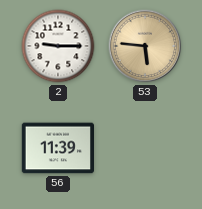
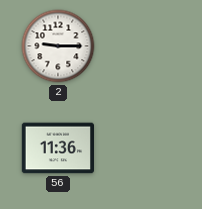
53: 5:46 -> none (145, 46)
56: 11:39 -> 11:36 (57, 148)
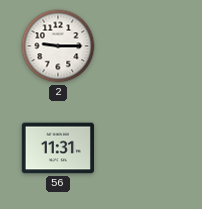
56: 11:36 -> 11:31 (57, 148)
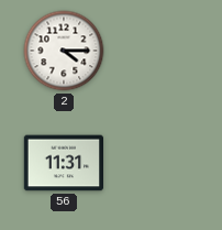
2: 9:15 -> 4:15 (64, 51)
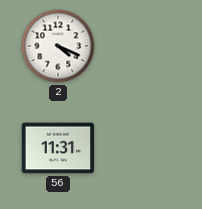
2: 4:15 -> 4:19 (58, 46)
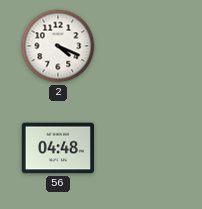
56: 11:31 -> 04:48 (57, 148)
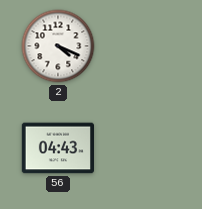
56: 04:48 -> 04:43 (57, 148)
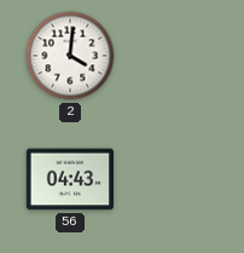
2: 4:19 -> 4:01 (70, 56)
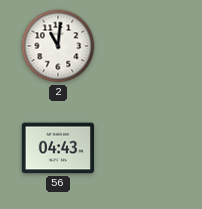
2: 4:01 -> 11:01 (58, 46)
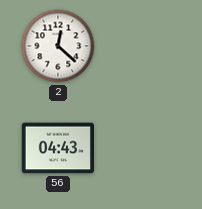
2: 11:01 -> 12:22 (58, 46)
